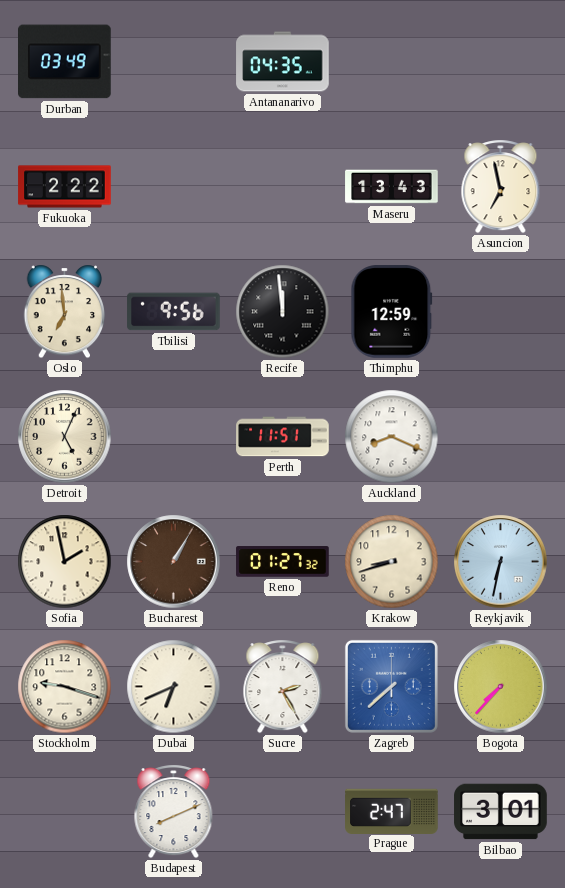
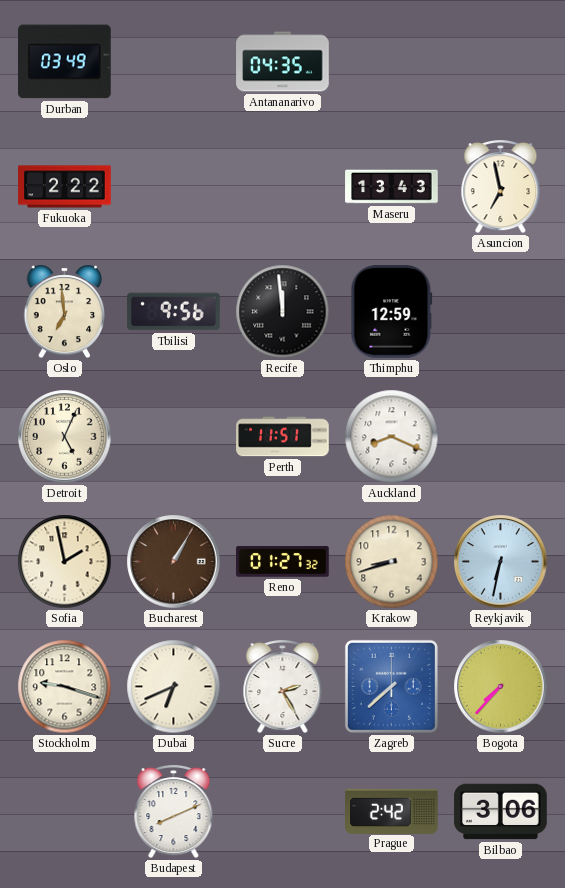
Prague: 2:47 -> 2:42 (392, 811)
Bilbao: 3:01 -> 3:06 (501, 812)
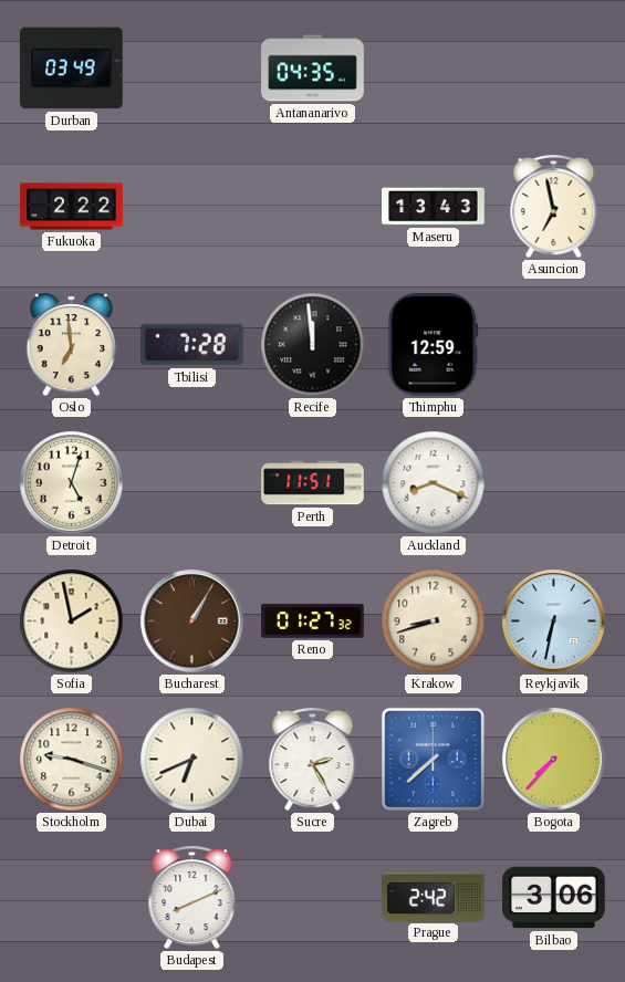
Tbilisi: 9:56 -> 7:28 (192, 345)
Detroit: 5:04 -> 5:03 (72, 483)
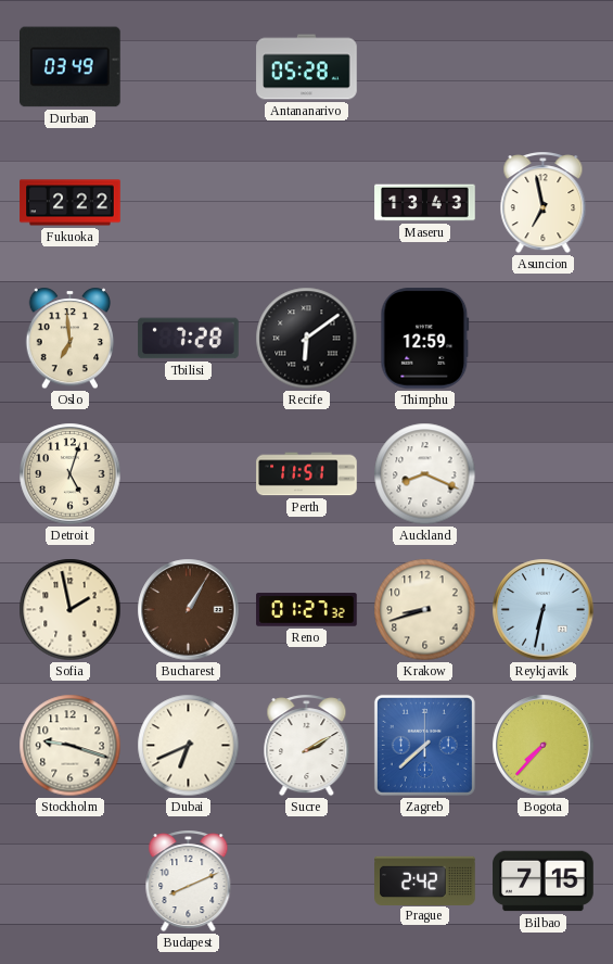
Antananarivo: 04:35 -> 05:28 (307, 67)
Recife: 11:59 -> 6:09 (307, 339)
Sucre: 2:25 -> 2:10 (307, 746)
Bilbao: 3:06 -> 7:15 (544, 881)
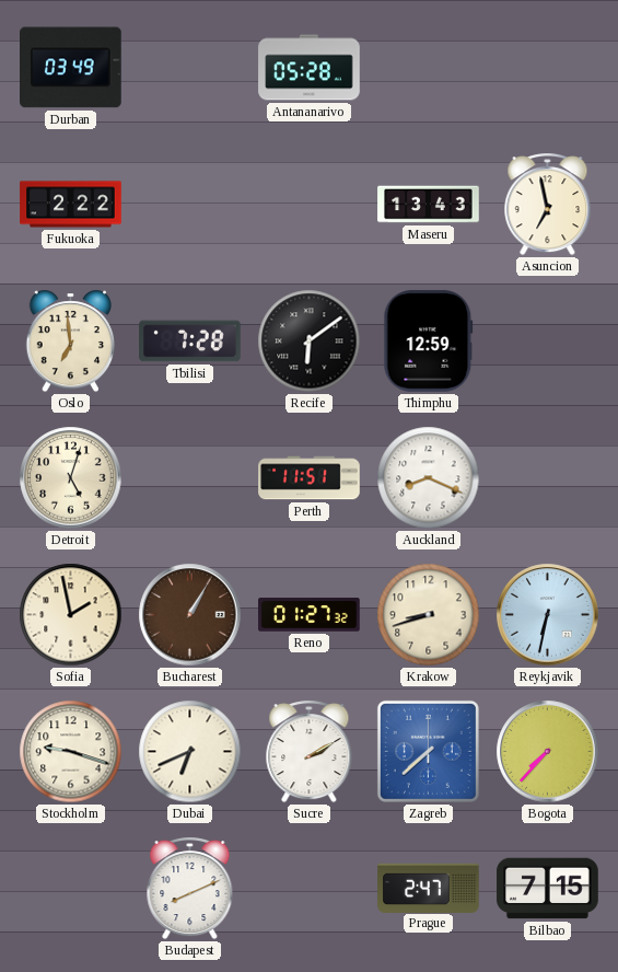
Prague: 2:42 -> 2:47 (429, 888)
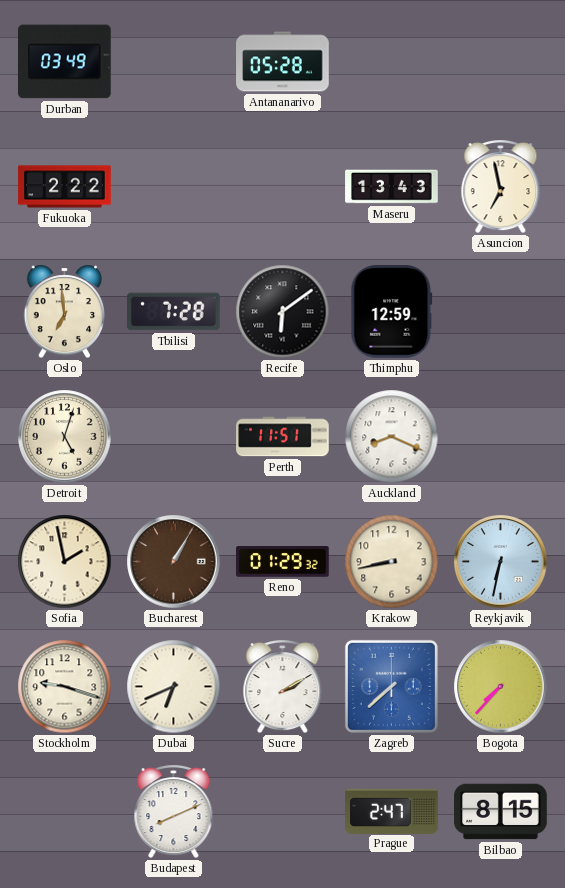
Reno: 01:27 -> 01:29 (283, 562)
Krakow: 8:42 -> 8:43 (392, 562)
Bilbao: 7:15 -> 8:15 (501, 812)
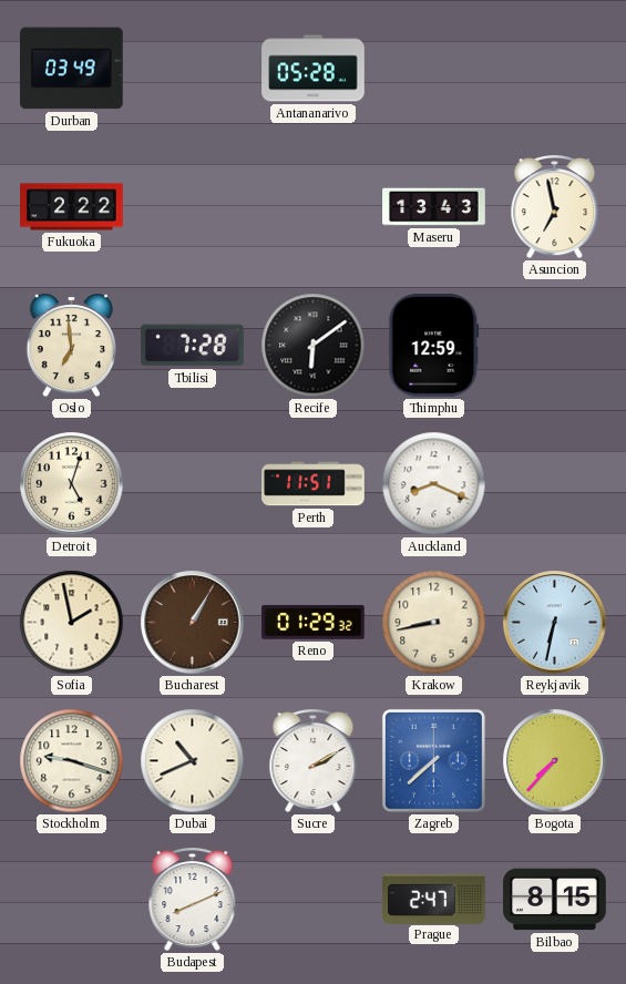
Dubai: 6:41 -> 10:41 (193, 761)
